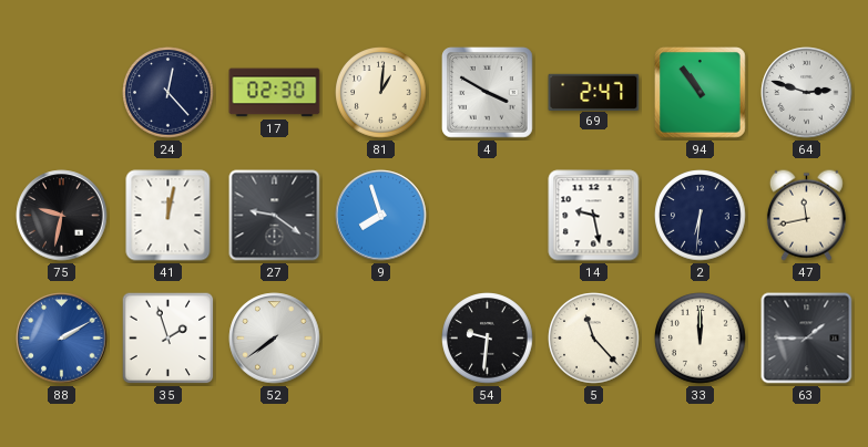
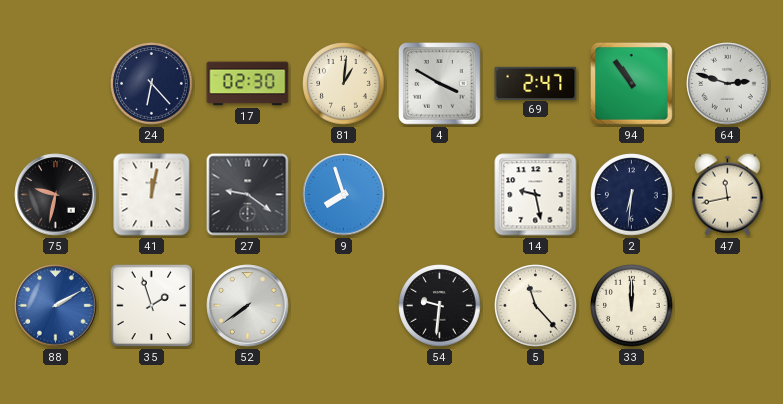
24: 12:23 -> 6:23 (152, 84)
63: 1:45 -> none (807, 339)
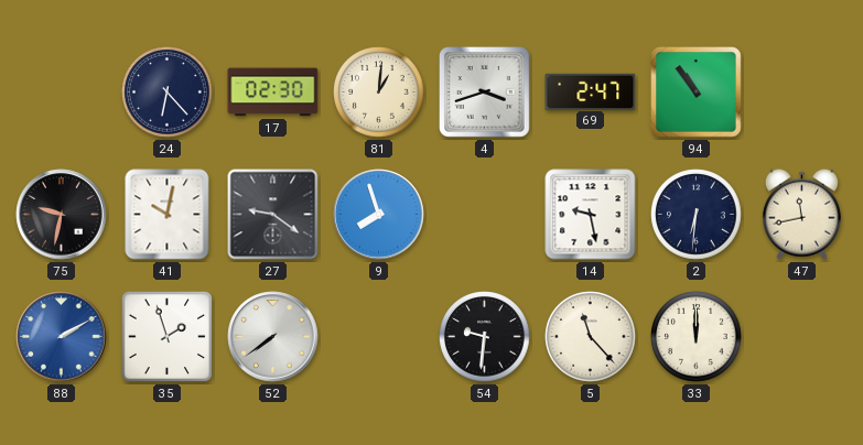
4: 3:50 -> 3:42 (485, 93)
64: 2:48 -> none (728, 84)
41: 12:02 -> 10:02 (168, 215)
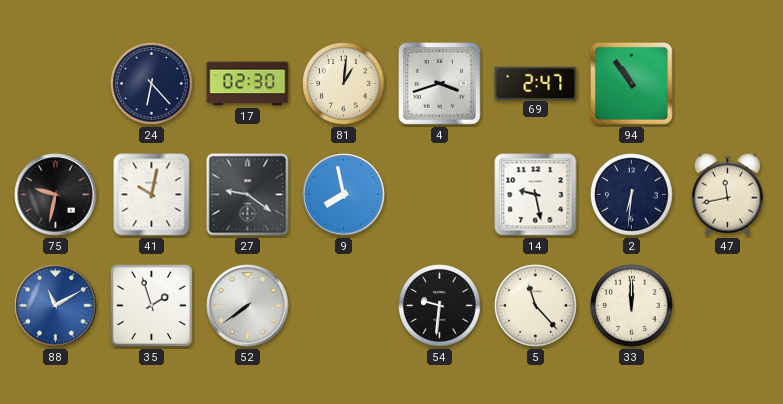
9: 7:57 -> 7:58 (344, 195)
88: 2:10 -> 11:10 (56, 306)
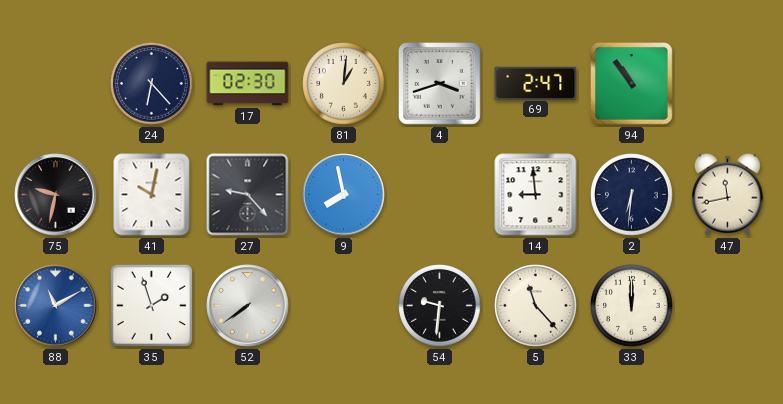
27: 9:21 -> 9:23 (248, 195)
14: 9:28 -> 8:59 (536, 195)
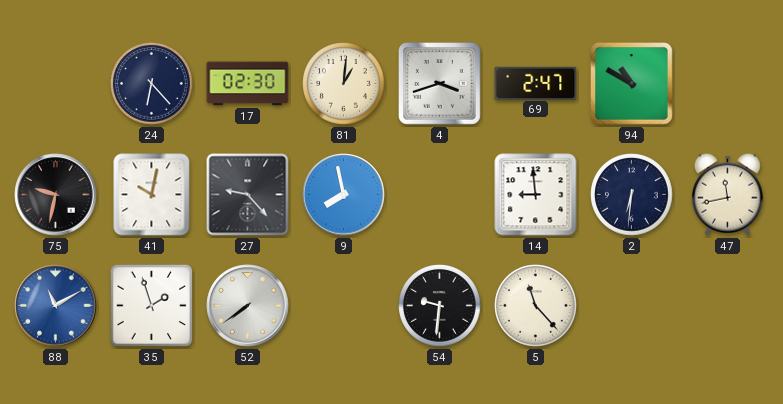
94: 10:54 -> 10:50 (632, 84)
33: 12:00 -> none (632, 306)
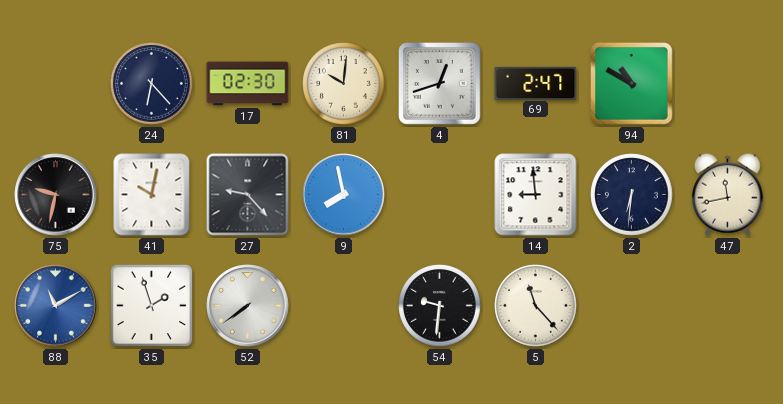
81: 1:01 -> 10:01 (344, 84)
4: 3:42 -> 12:42 (440, 84)
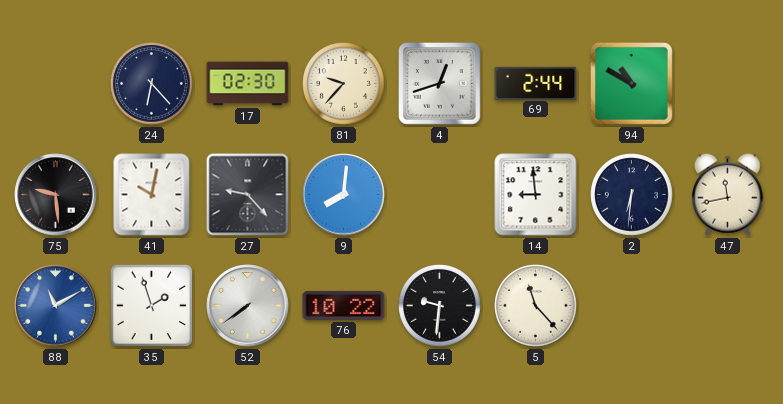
81: 10:01 -> 9:37 (344, 84)
69: 2:47 -> 2:44 (536, 83)
75: 9:32 -> 9:29 (56, 195)
9: 7:58 -> 8:01 (344, 195)
76: none -> 10:22 (344, 305)
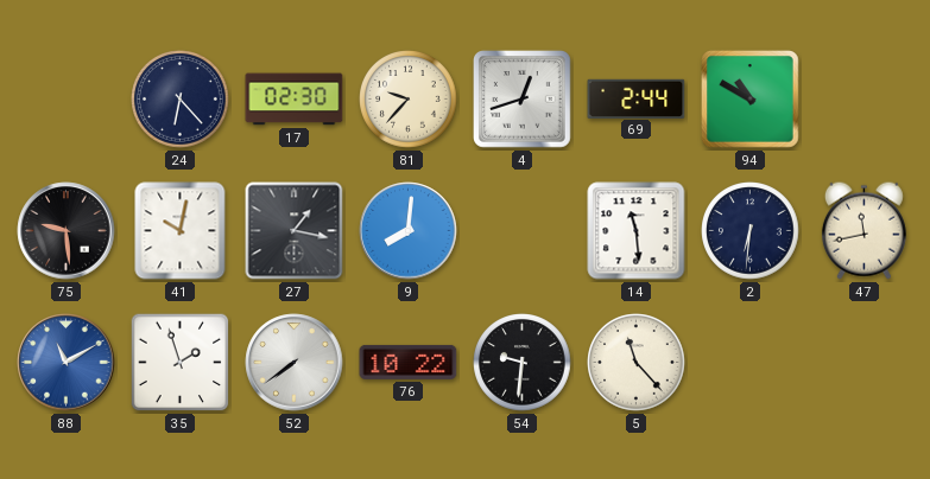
27: 9:23 -> 1:17 (295, 231)
14: 8:59 -> 11:29 (637, 231)
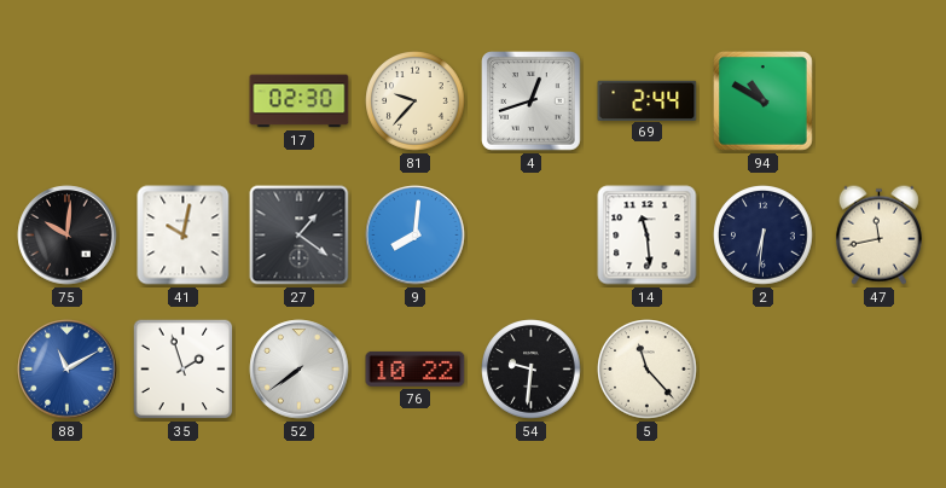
24: 6:23 -> none (181, 100)
75: 9:29 -> 10:01 (68, 236)
27: 1:17 -> 1:21 (300, 236)
